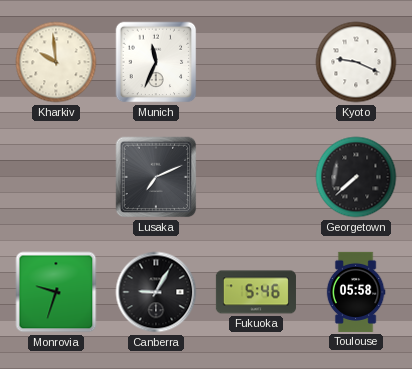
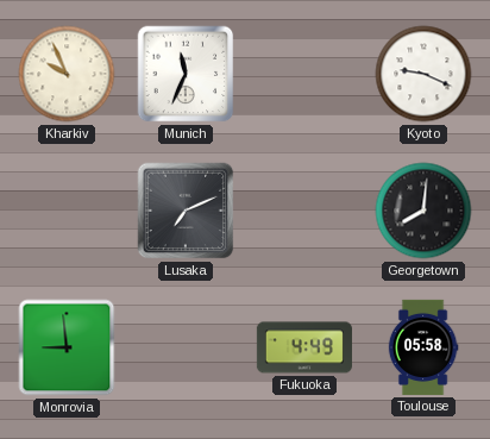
Kharkiv: 9:59 -> 9:56 (67, 74)
Georgetown: 7:38 -> 8:01 (423, 211)
Monrovia: 9:33 -> 8:59 (67, 347)
Canberra: 9:05 -> none (156, 292)
Fukuoka: 5:46 -> 4:49 (304, 347)
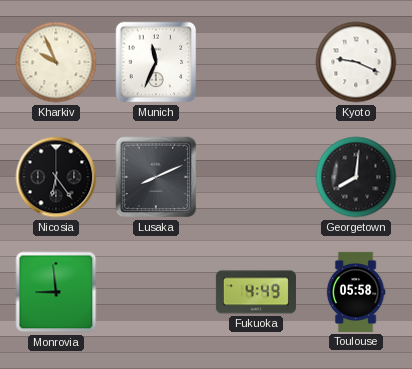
Nicosia: none -> 6:24 (56, 177)
Lusaka: 7:11 -> 8:11 (156, 177)
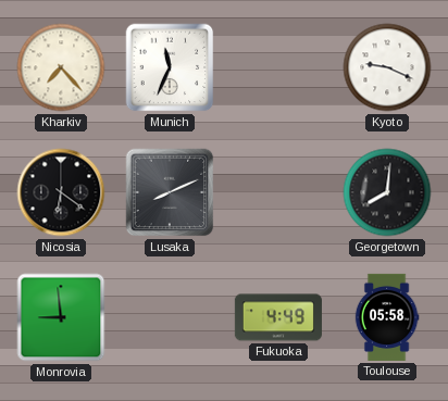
Kharkiv: 9:56 -> 7:23 (61, 67)
Nicosia: 6:24 -> 6:21 (61, 192)
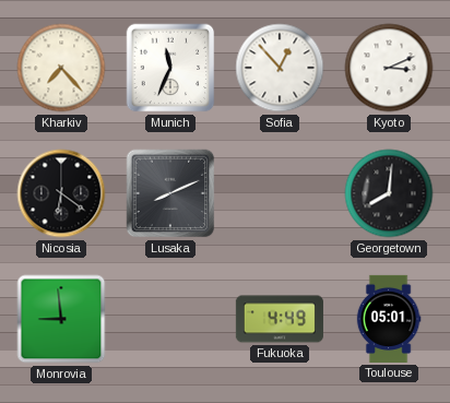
Sofia: none -> 12:53 (280, 68)
Kyoto: 9:19 -> 3:11 (389, 68)
Toulouse: 05:58 -> 05:01 (389, 319)
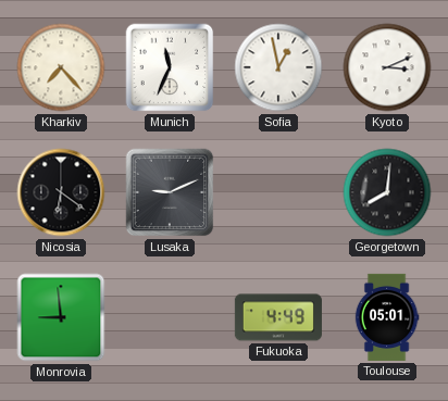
Sofia: 12:53 -> 12:58 (278, 67)
Lusaka: 8:11 -> 9:11 (170, 192)
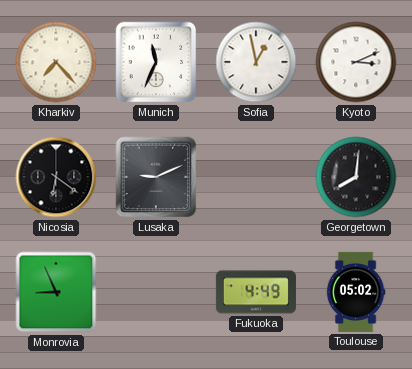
Monrovia: 8:59 -> 8:56 (56, 292)
Toulouse: 05:01 -> 05:02 (356, 292)
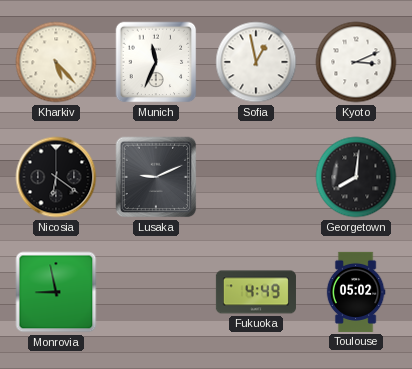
Kharkiv: 7:23 -> 5:23 (56, 62)
Monrovia: 8:56 -> 8:58 (56, 292)
